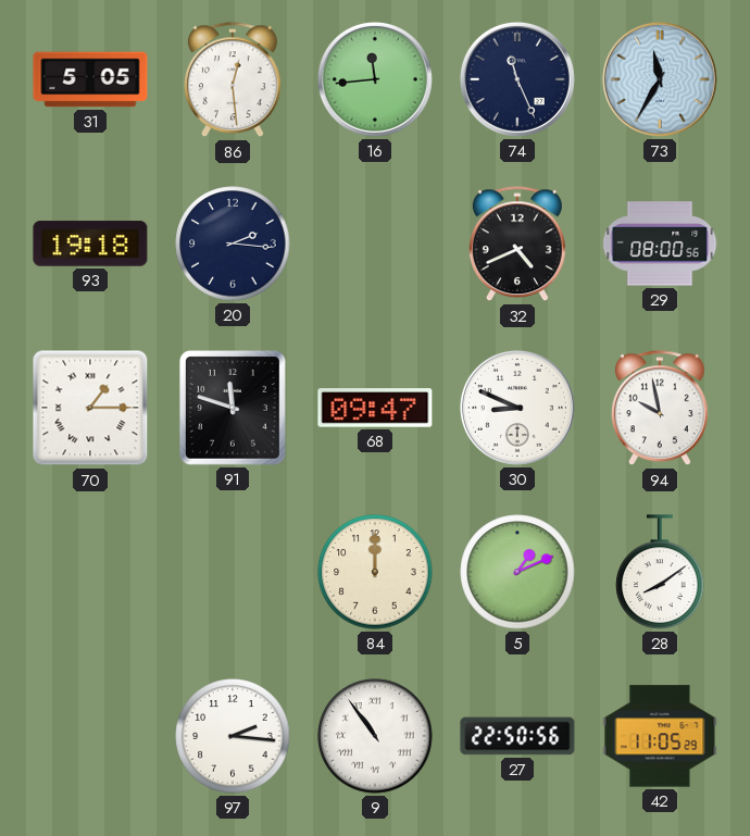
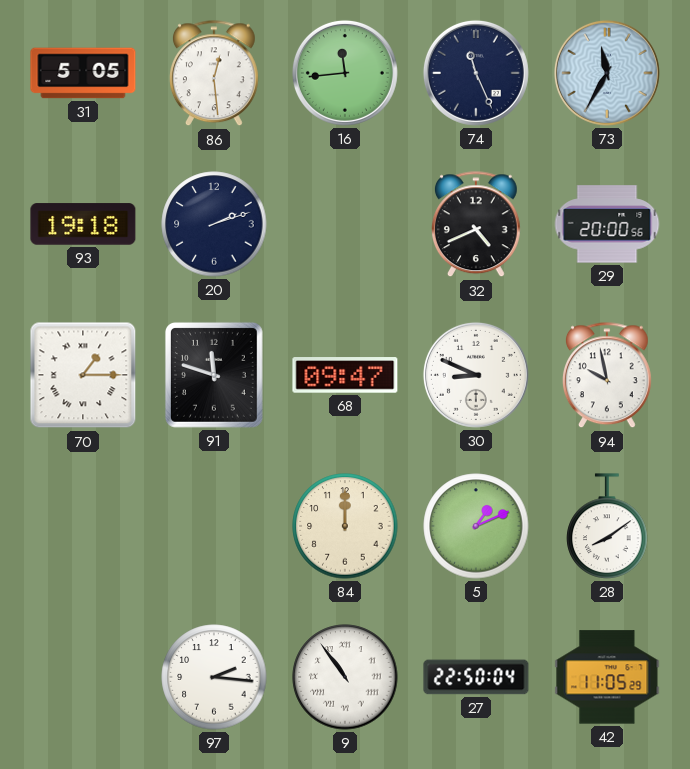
20: 2:16 -> 2:12 (214, 224)
29: 08:00 -> 20:00 (607, 224)
27: 22:50:56 -> 22:50:04 (476, 677)
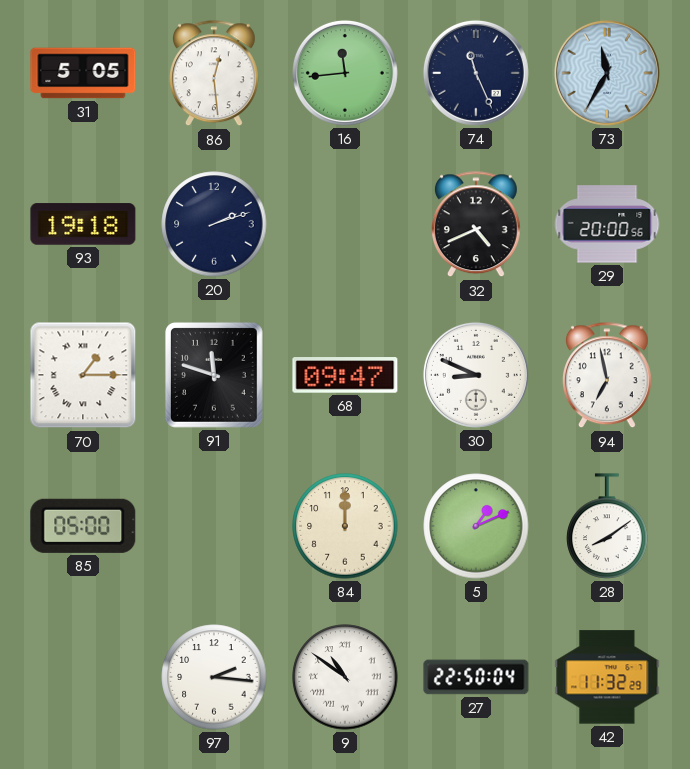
94: 9:58 -> 6:58 (607, 376)
85: none -> 05:00 (83, 526)
9: 10:54 -> 10:51 (345, 677)
42: 11:05 -> 11:32 (607, 677)
